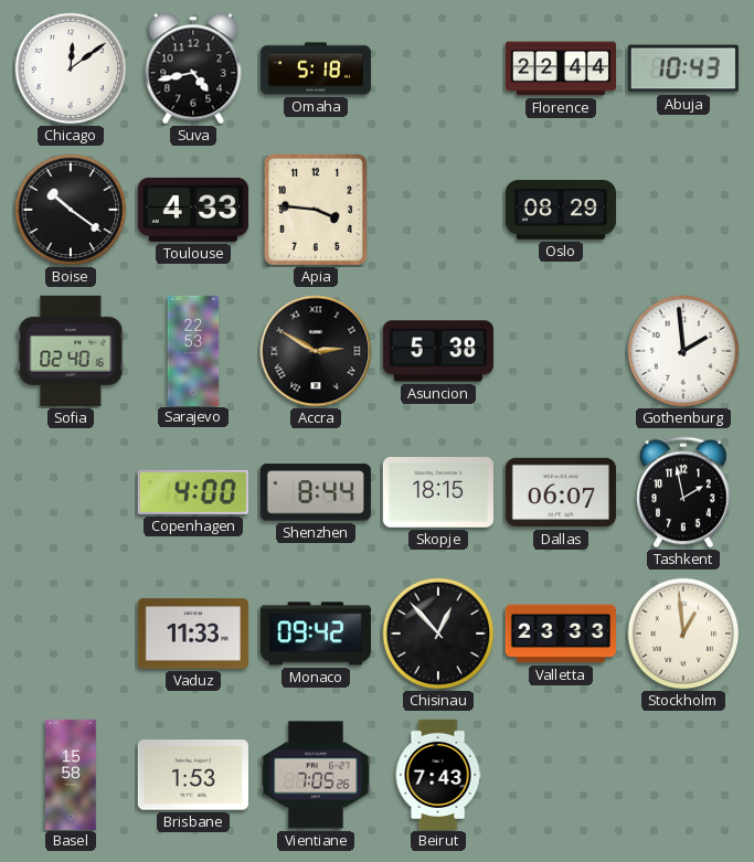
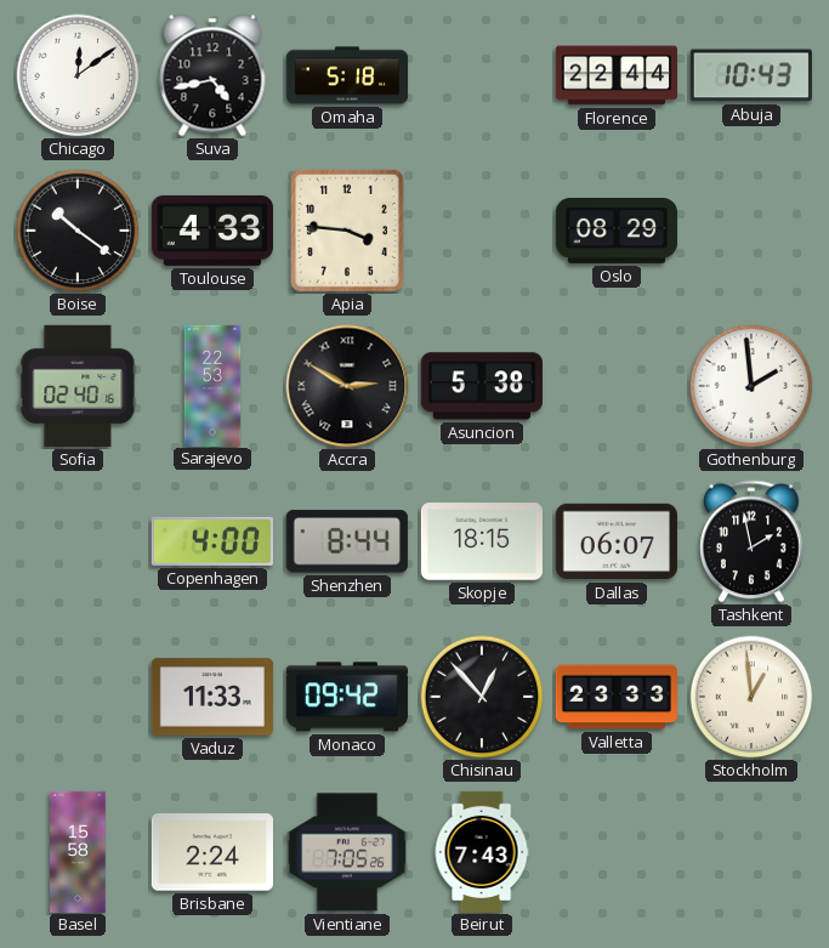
Brisbane: 1:53 -> 2:24 (212, 852)
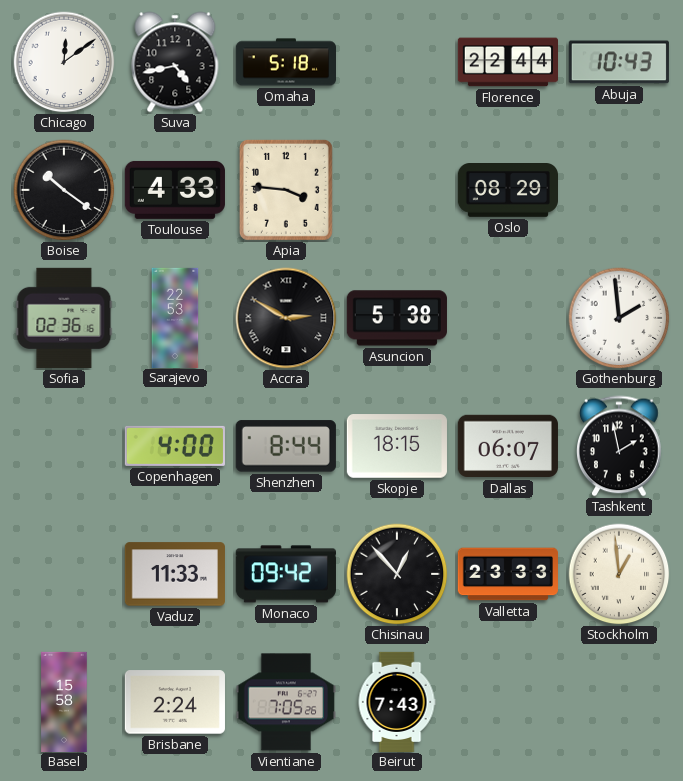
Sofia: 02:40 -> 02:36 (64, 318)
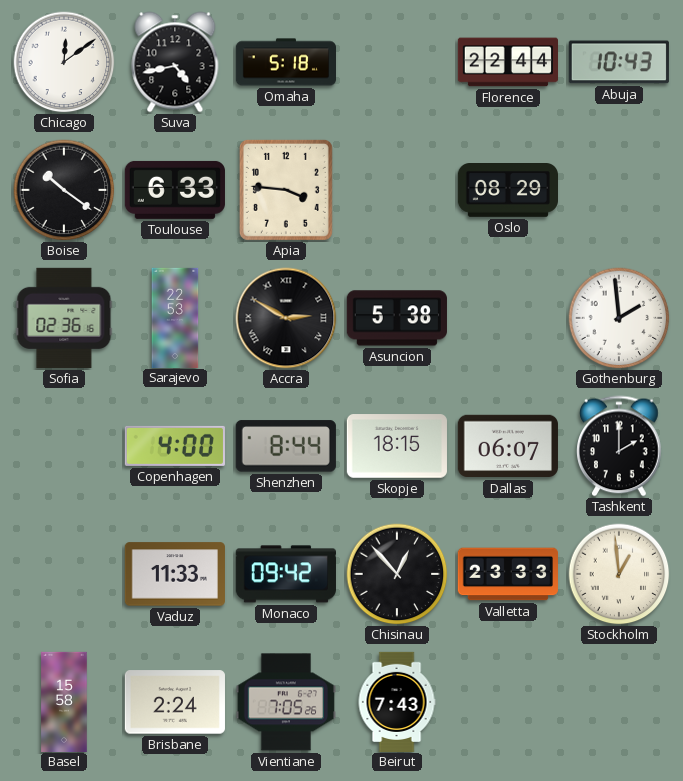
Toulouse: 4:33 -> 6:33 (175, 190)
Tashkent: 1:58 -> 2:00 (619, 446)
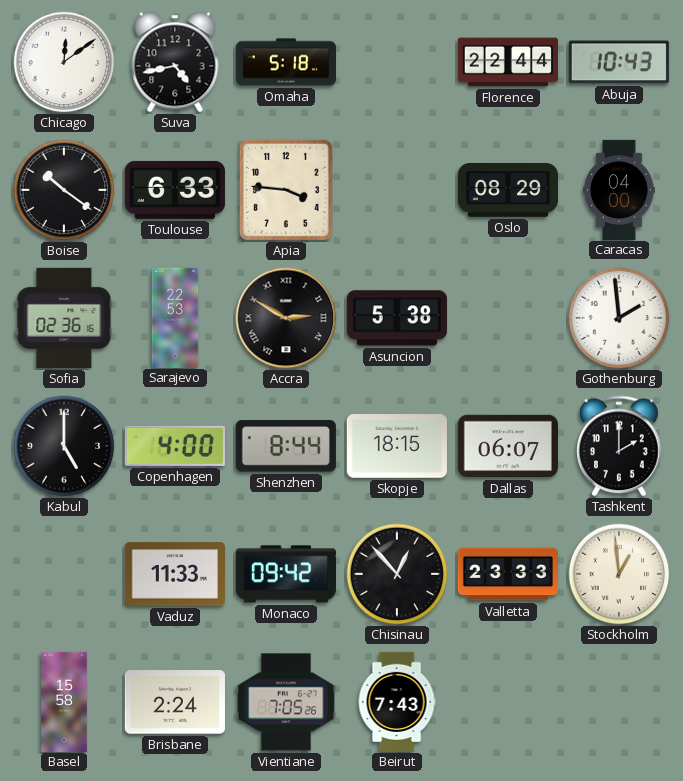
Caracas: none -> 04:00 (619, 189)
Kabul: none -> 5:00 (64, 446)
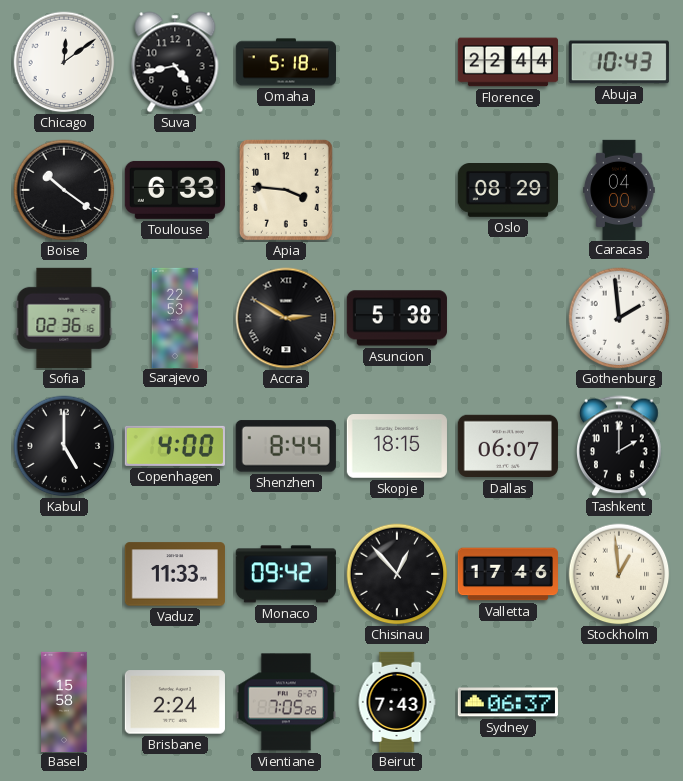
Valletta: 23:33 -> 17:46 (508, 574)
Sydney: none -> 06:37 (508, 702)
